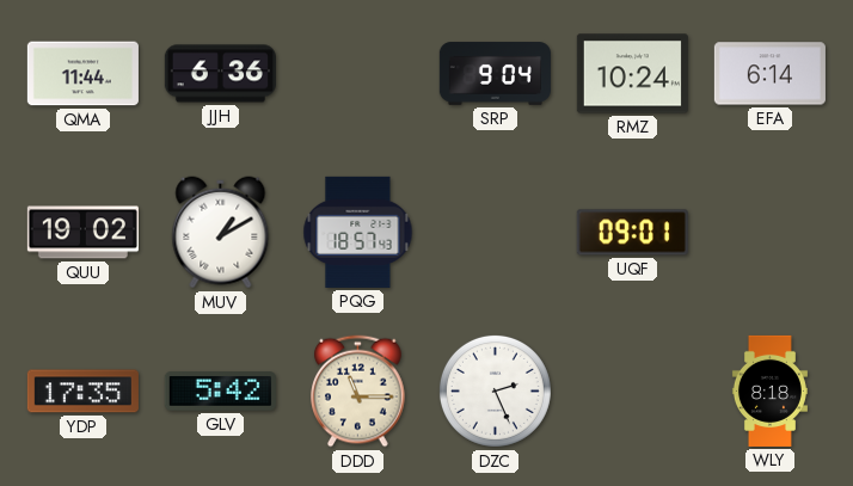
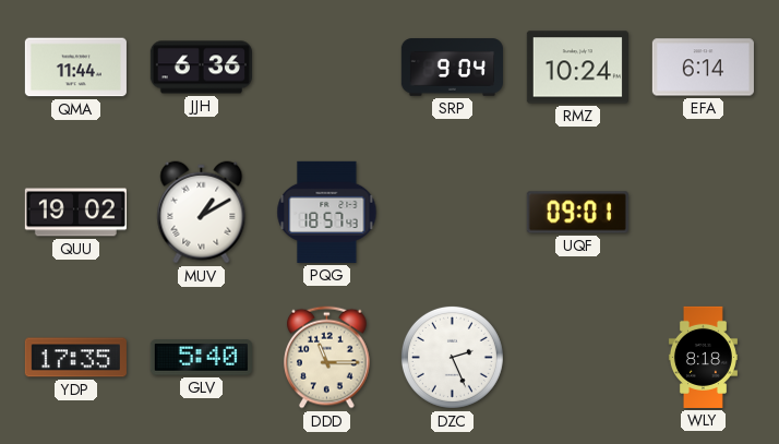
GLV: 5:42 -> 5:40 (201, 358)
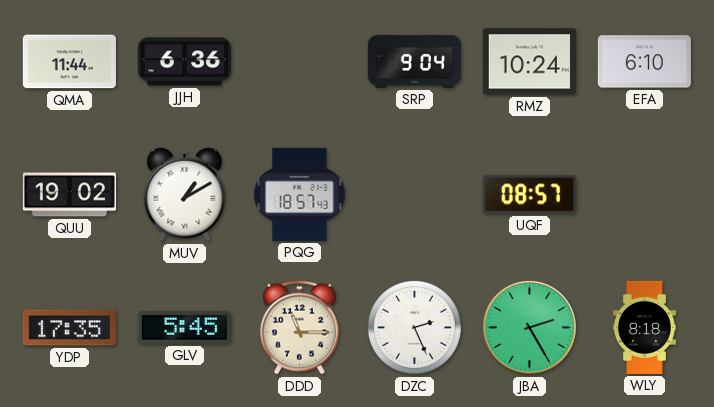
EFA: 6:14 -> 6:10 (644, 62)
UQF: 09:01 -> 08:57 (529, 195)
GLV: 5:40 -> 5:45 (184, 328)
JBA: none -> 2:25 (529, 327)
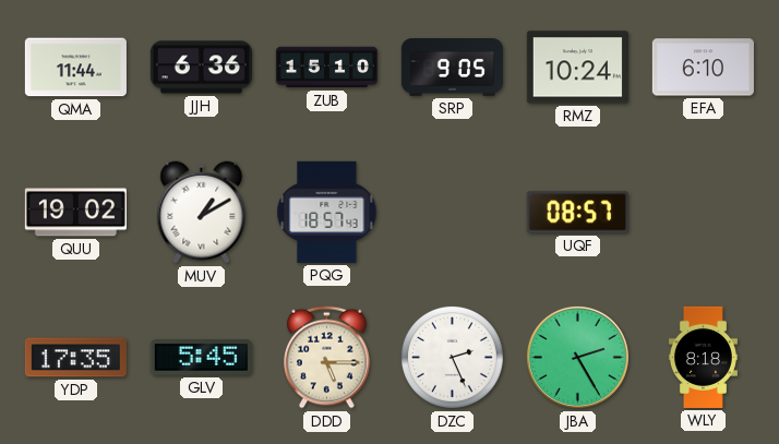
ZUB: none -> 15:10 (326, 68)
SRP: 9:04 -> 9:05 (452, 68)
DDD: 11:15 -> 5:15 (327, 358)
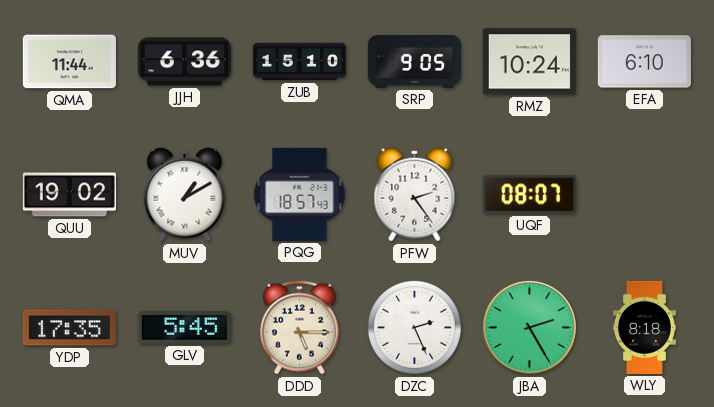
PFW: none -> 2:24 (415, 195)
UQF: 08:57 -> 08:07 (529, 195)
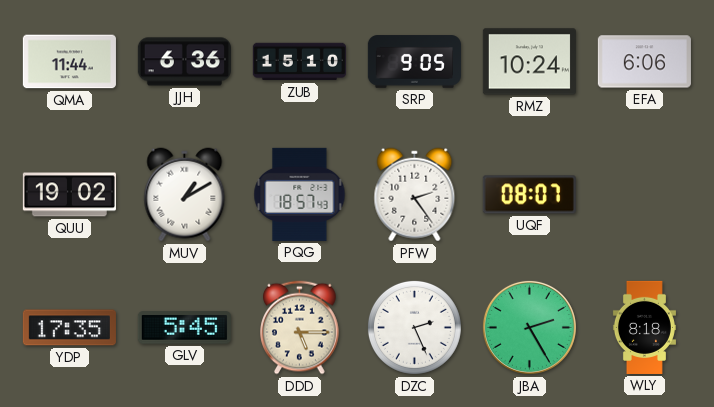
EFA: 6:10 -> 6:06 (644, 62)
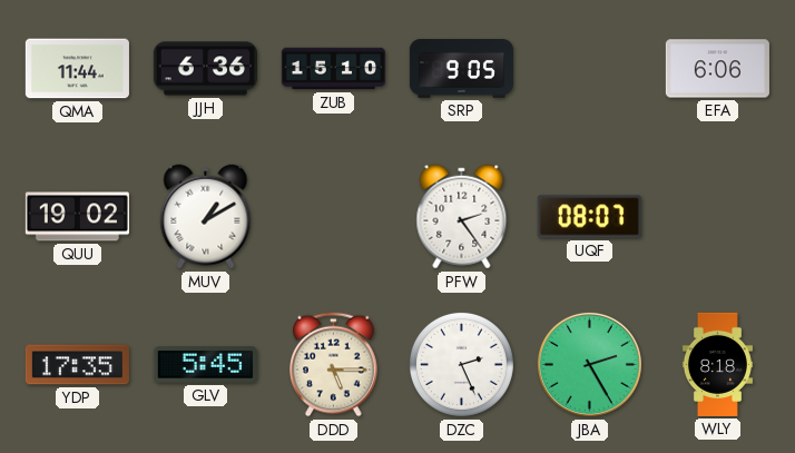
RMZ: 10:24 -> none (529, 62)
PQG: 18:57 -> none (300, 194)
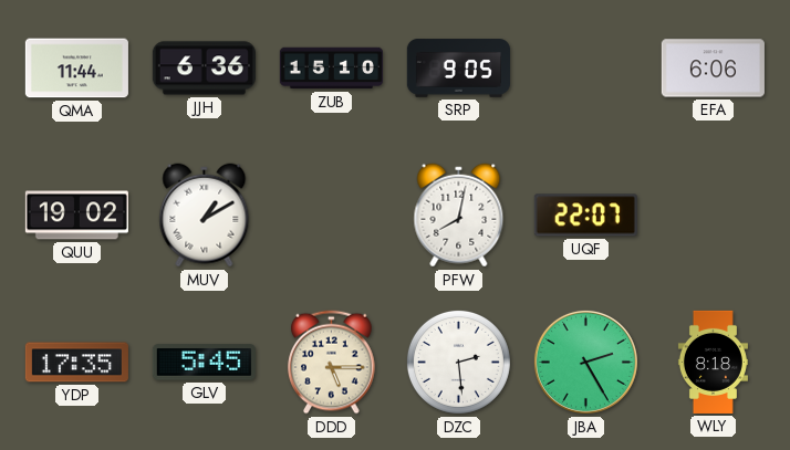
PFW: 2:24 -> 8:02 (459, 216)
UQF: 08:07 -> 22:07 (585, 216)
DZC: 2:26 -> 2:29 (458, 362)
